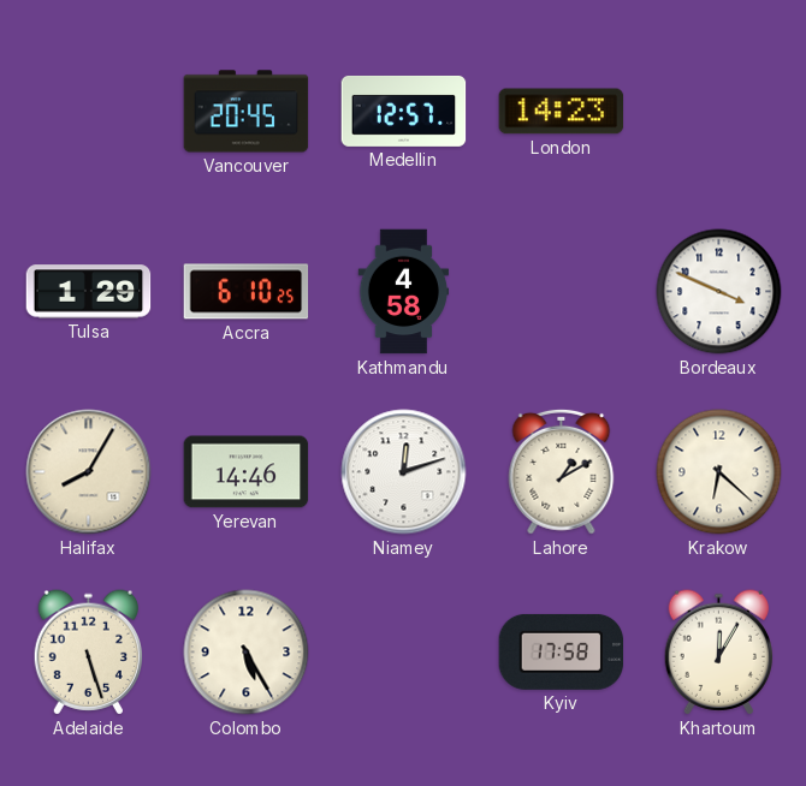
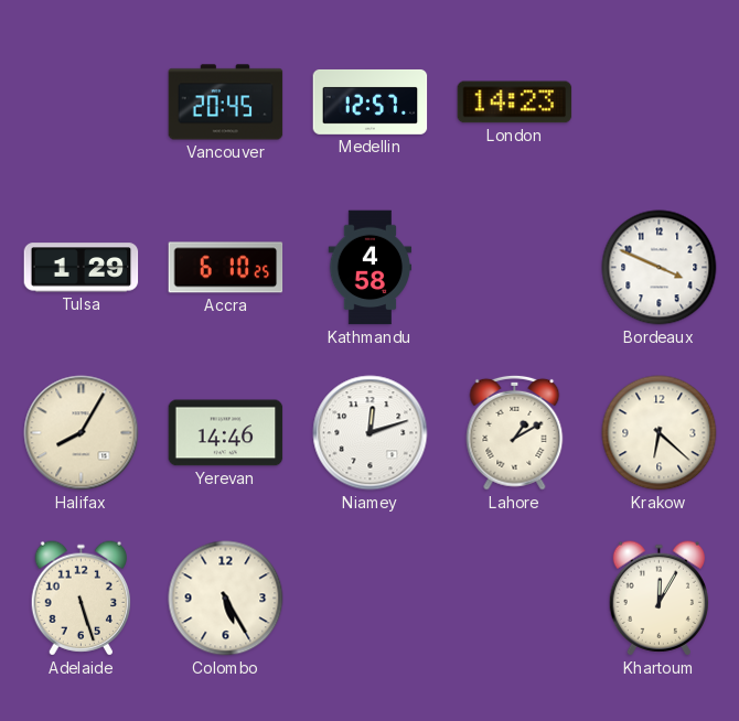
Kyiv: 17:58 -> none (562, 651)
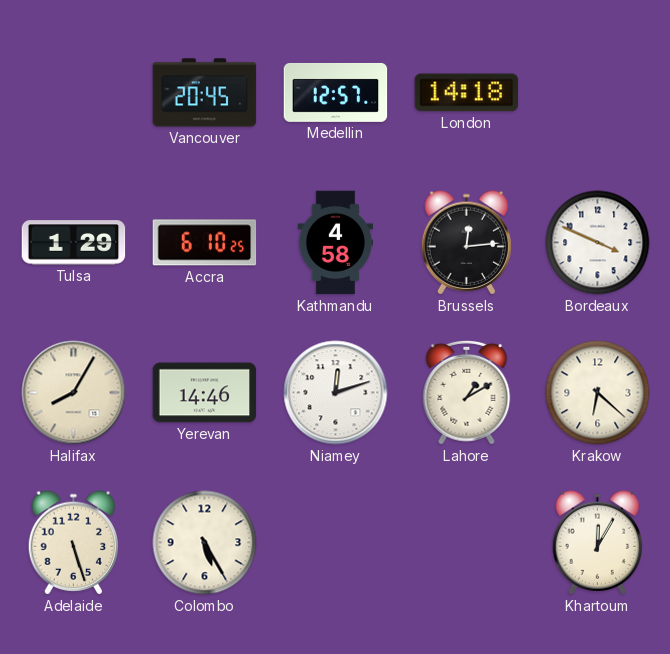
London: 14:23 -> 14:18 (467, 93)
Brussels: none -> 12:14 (466, 243)
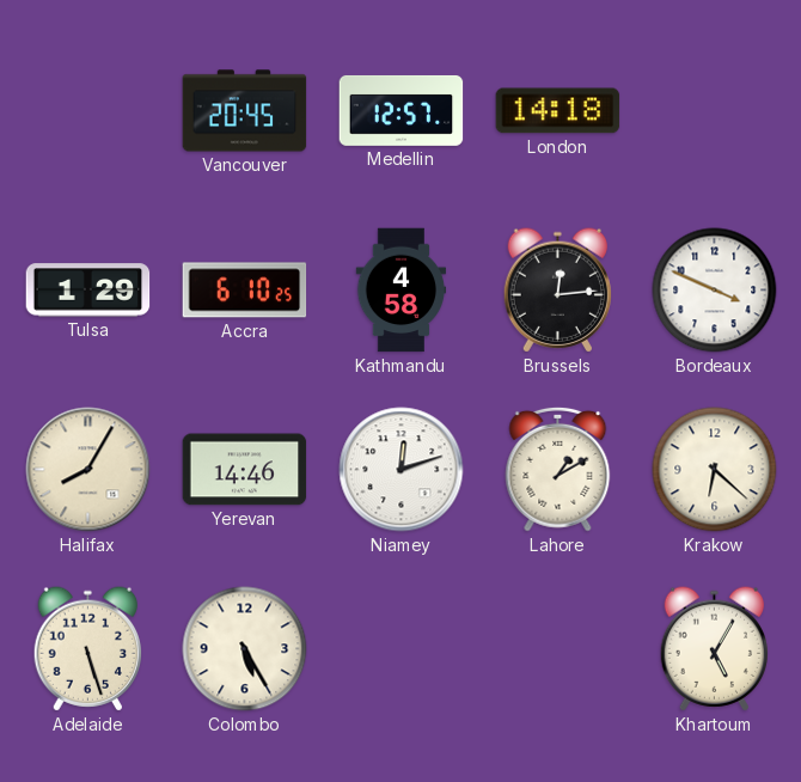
Khartoum: 12:05 -> 5:05 (714, 649)
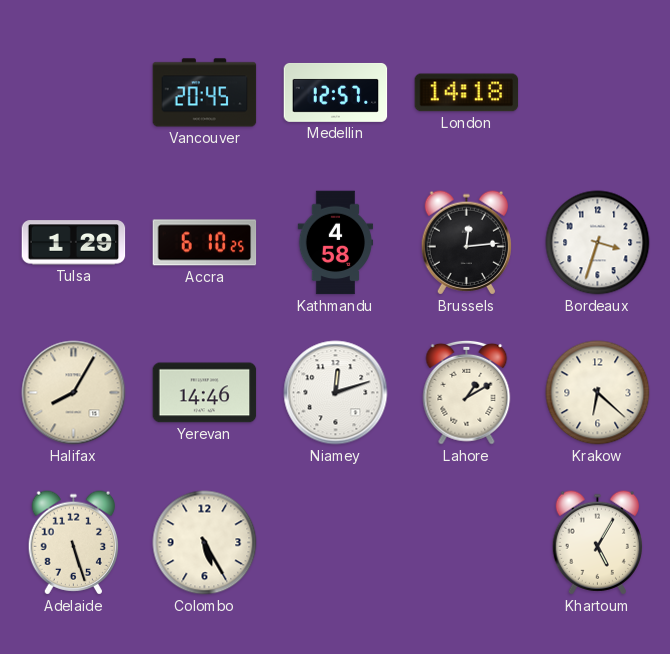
Bordeaux: 3:49 -> 3:33 (598, 243)
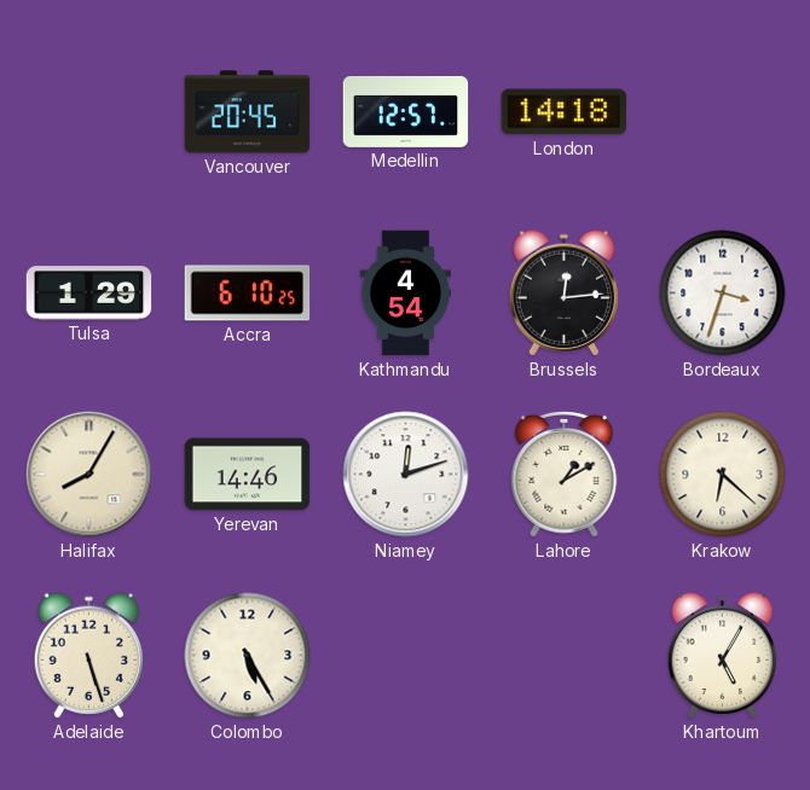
Kathmandu: 4:58 -> 4:54 (406, 294)
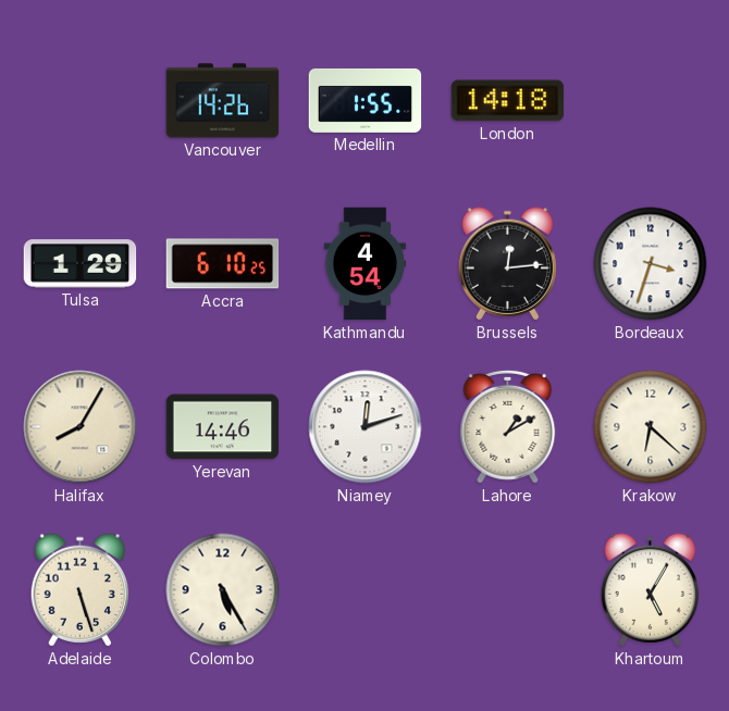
Vancouver: 20:45 -> 14:26 (223, 101)
Medellin: 12:57 -> 1:55 (366, 100)
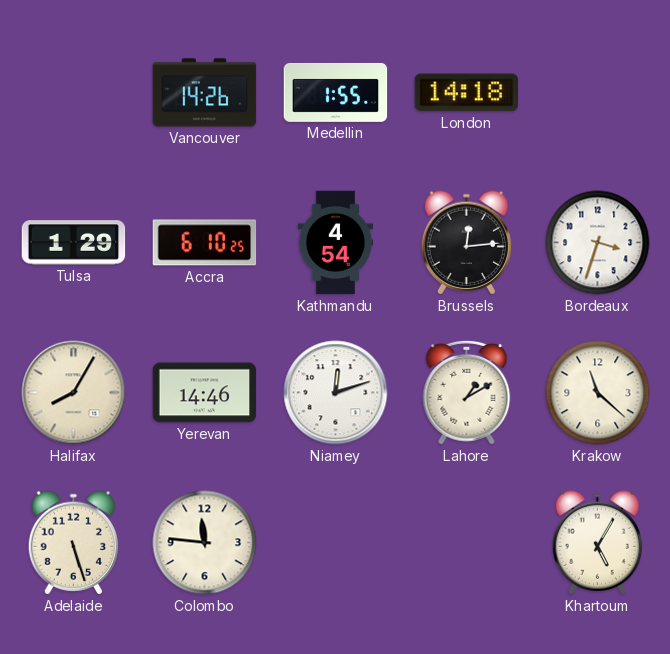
Krakow: 6:22 -> 11:22 (598, 393)
Colombo: 5:25 -> 11:46 (205, 543)
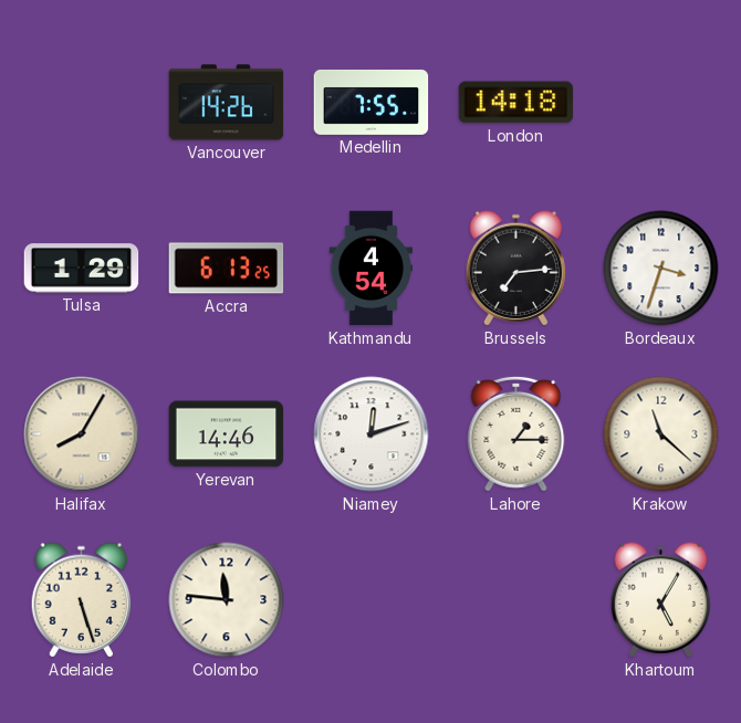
Medellin: 1:55 -> 7:55 (372, 102)
Accra: 6:10 -> 6:13 (227, 269)
Brussels: 12:14 -> 7:14 (515, 269)
Lahore: 1:10 -> 1:15 (516, 433)
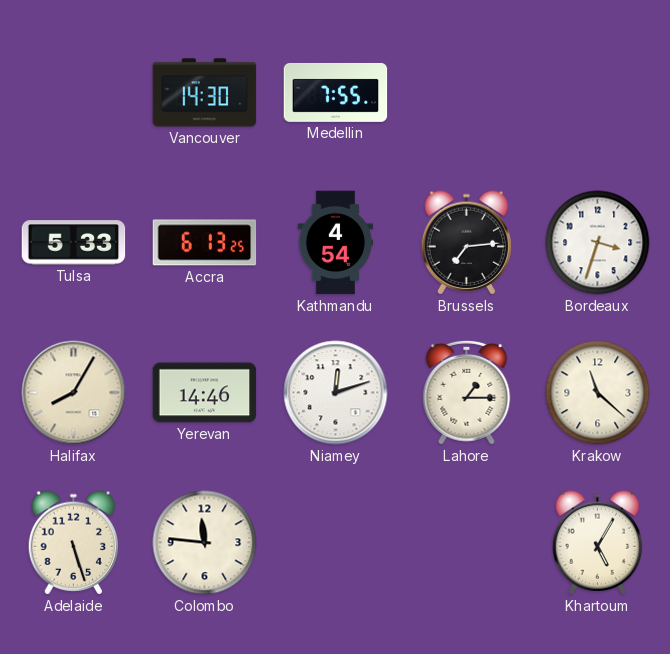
Vancouver: 14:26 -> 14:30 (205, 93)
London: 14:18 -> none (516, 103)
Tulsa: 1:29 -> 5:33 (74, 243)
